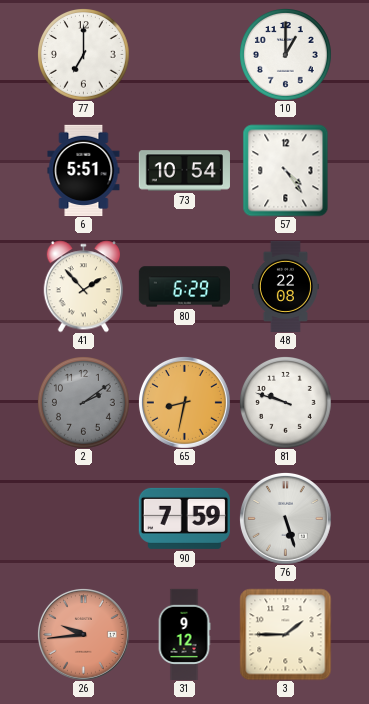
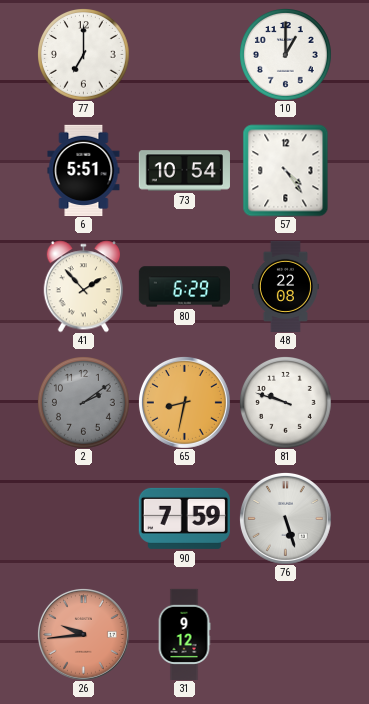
3: 1:45 -> none (285, 634)
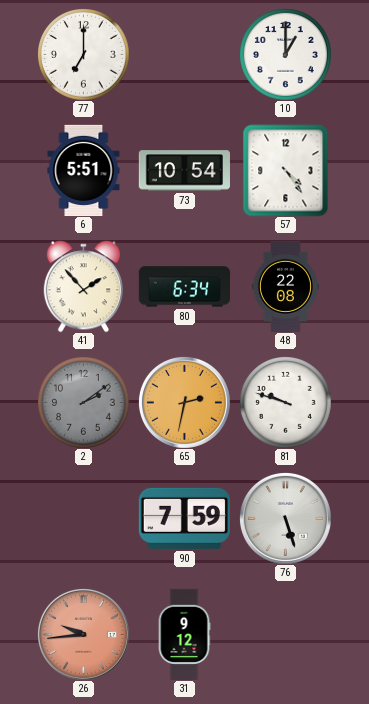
80: 6:29 -> 6:34 (184, 287)
65: 8:32 -> 2:32 (184, 402)
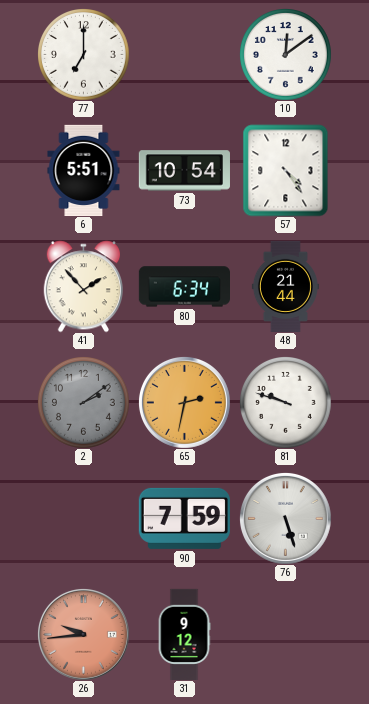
10: 1:00 -> 12:09 (286, 55)
48: 22:08 -> 21:44 (285, 286)
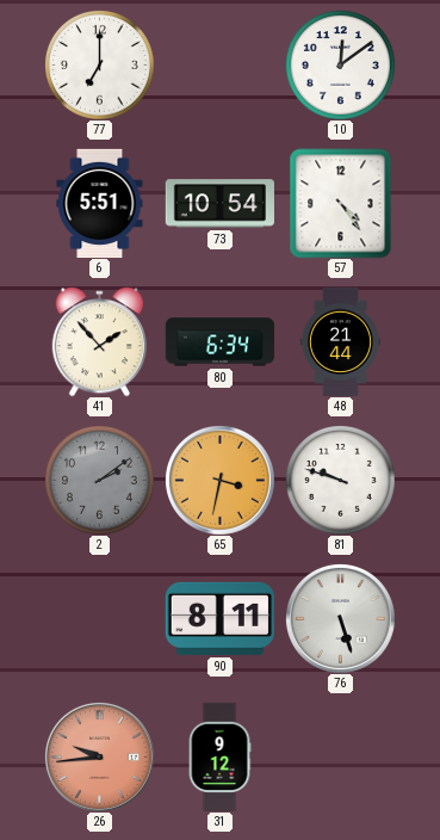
65: 2:32 -> 3:32 (219, 480)
90: 7:59 -> 8:11 (219, 618)
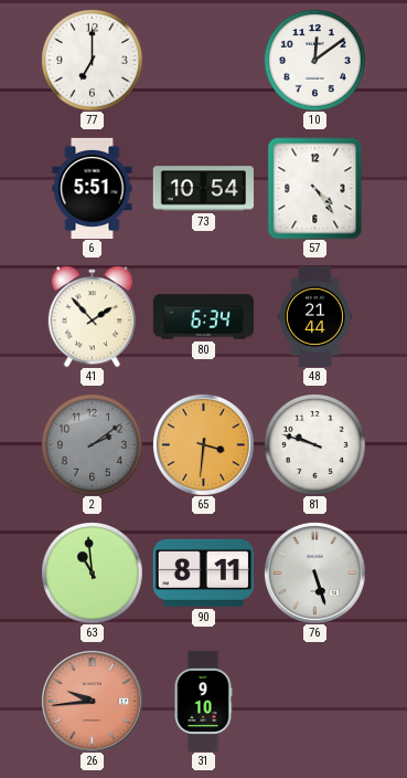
65: 3:32 -> 3:31 (203, 444)
63: none -> 10:59 (93, 574)
31: 9:12 -> 9:10 (203, 701)
